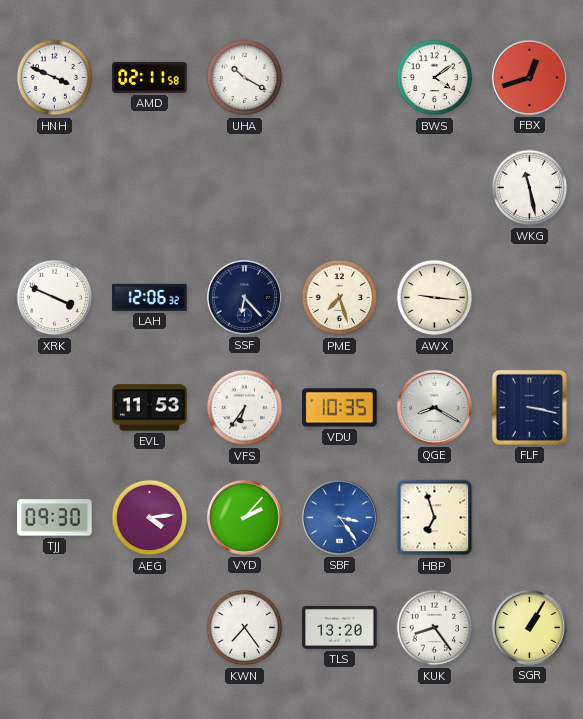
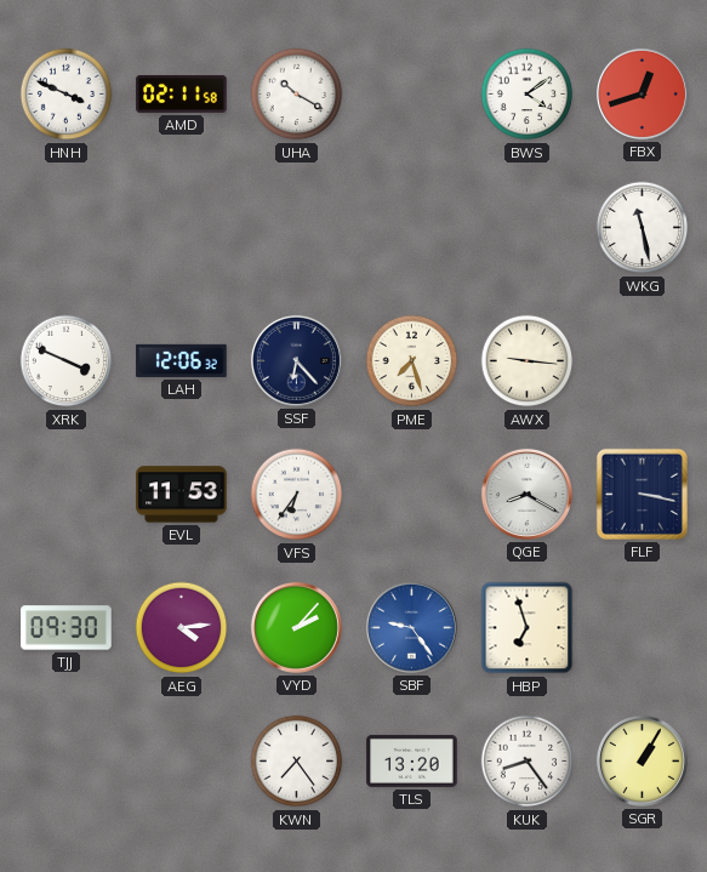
VDU: 10:35 -> none (340, 408)
SBF: 3:24 -> 9:24 (411, 627)
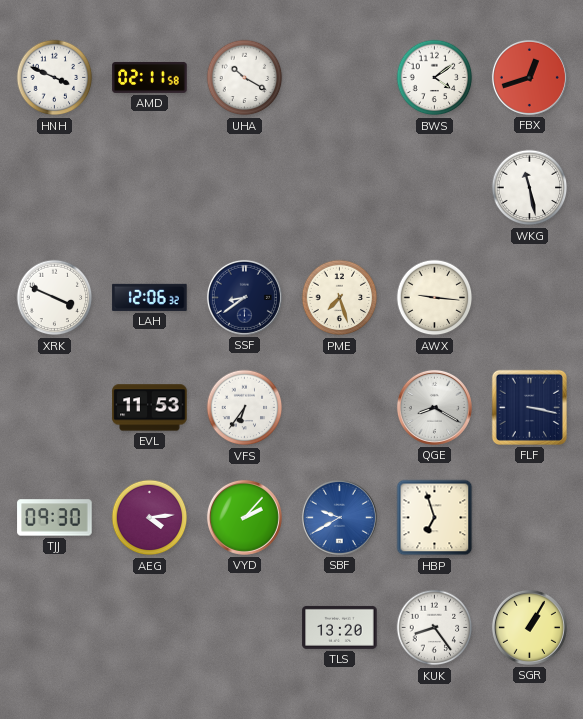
SSF: 6:23 -> 8:39 (244, 297)
SBF: 9:24 -> 9:40 (339, 517)
KWN: 7:24 -> none (297, 762)
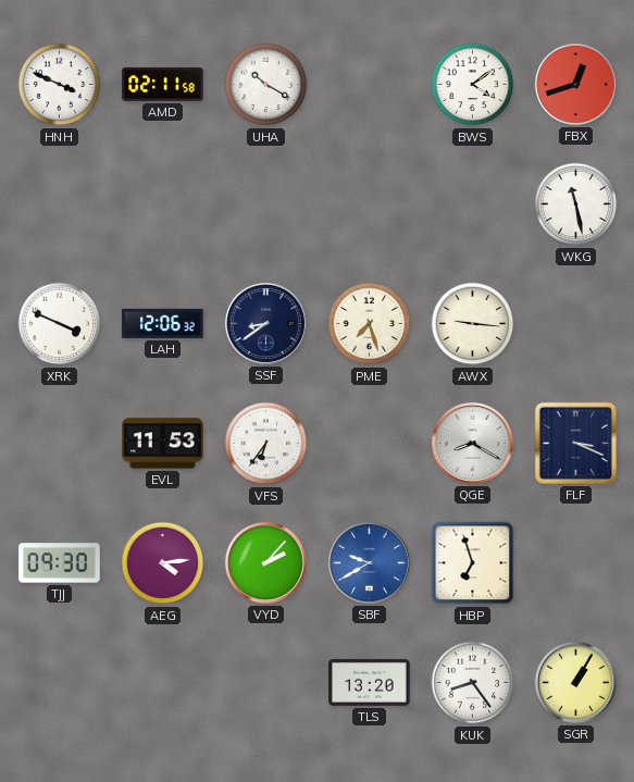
FLF: 3:17 -> 3:19 (575, 443)
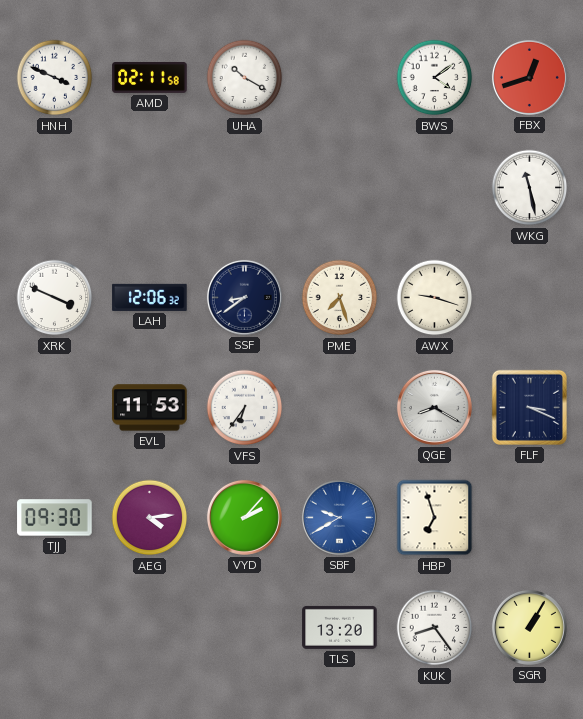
AWX: 9:16 -> 9:18 (435, 298)
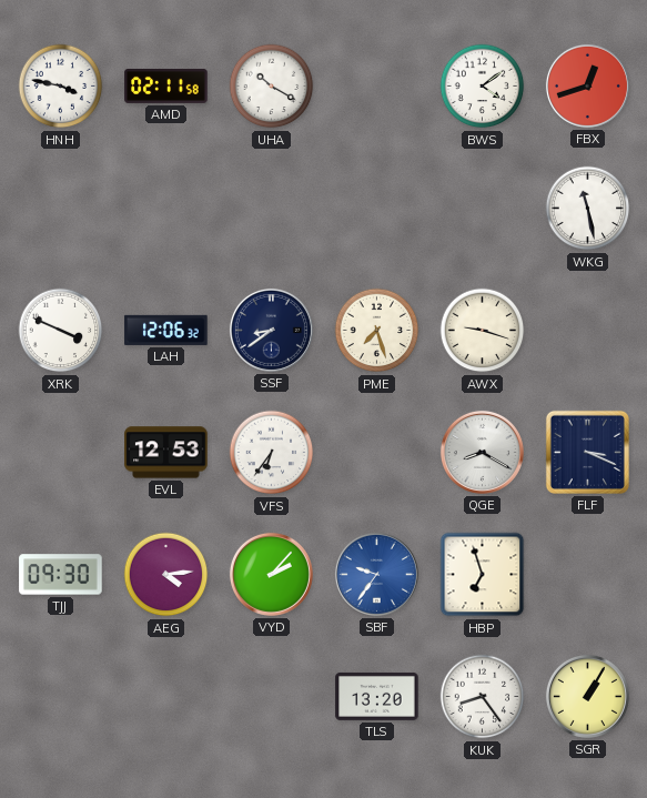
HNH: 3:49 -> 3:47 (61, 87)
EVL: 11:53 -> 12:53 (166, 453)
SBF: 9:40 -> 9:36 (376, 574)
